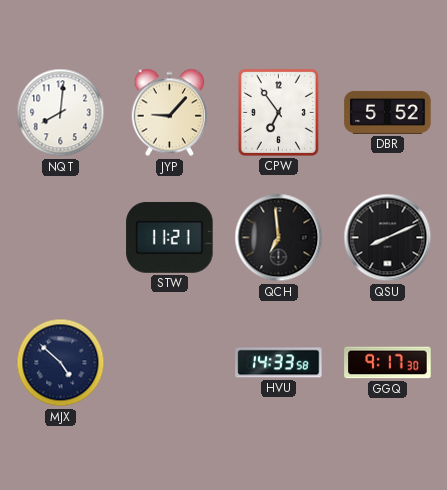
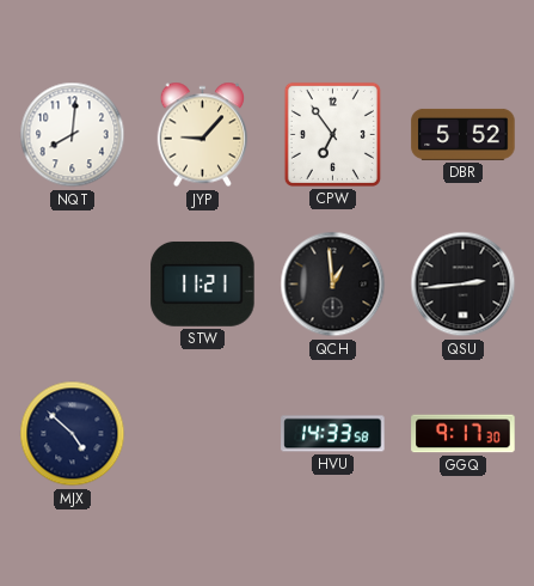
QCH: 6:59 -> 12:59 (333, 285)
QSU: 8:11 -> 2:44 (464, 285)
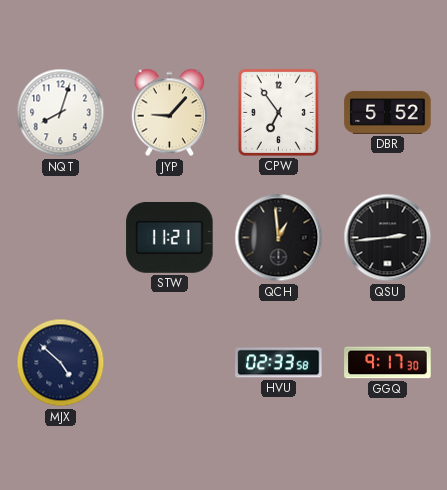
NQT: 8:01 -> 8:03 (61, 113)
HVU: 14:33 -> 02:33 (279, 363)
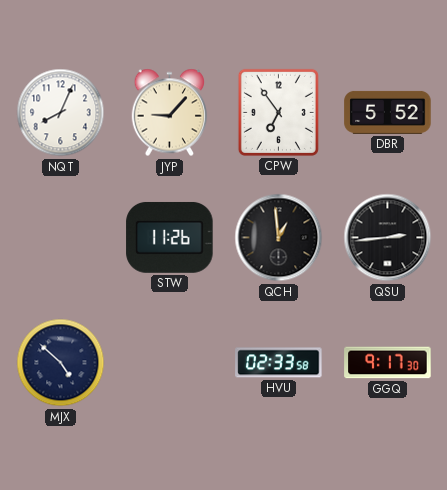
NQT: 8:03 -> 8:04 (61, 113)
STW: 11:21 -> 11:26 (170, 237)
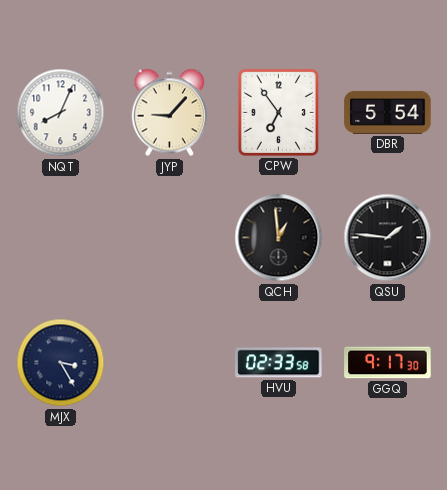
DBR: 5:52 -> 5:54 (388, 112)
STW: 11:26 -> none (170, 237)
QSU: 2:44 -> 1:46 (388, 238)
MJX: 4:52 -> 3:25 (61, 363)
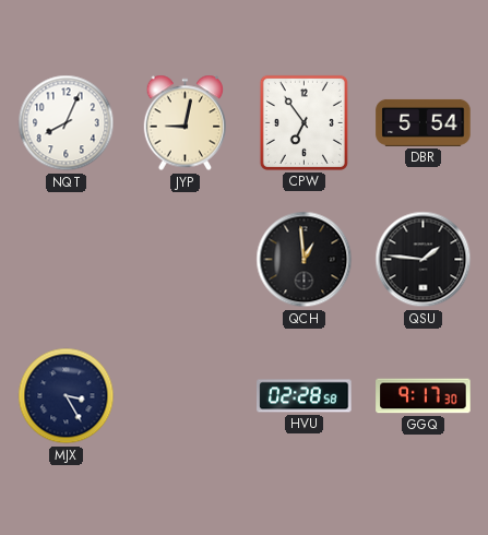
JYP: 9:07 -> 9:02 (186, 123)
HVU: 02:33 -> 02:28 (305, 396)
